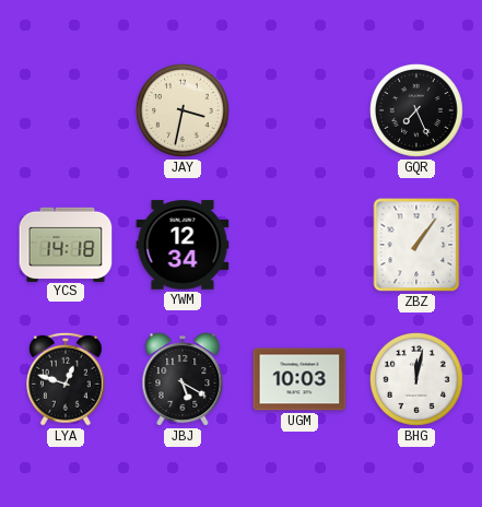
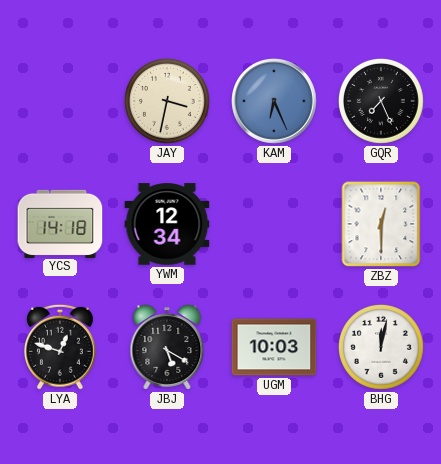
KAM: none -> 6:26 (274, 101)
ZBZ: 1:06 -> 12:30 (381, 224)
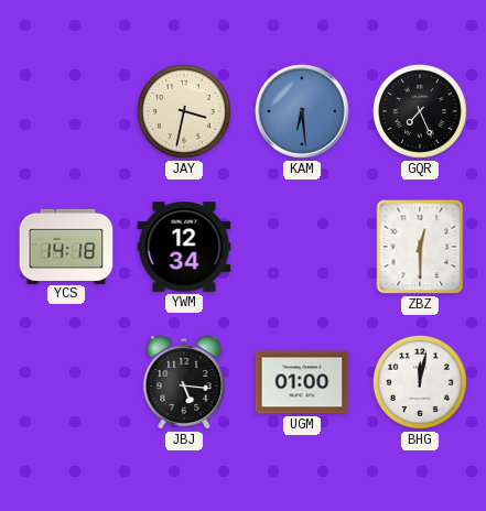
KAM: 6:26 -> 6:29 (302, 111)
LYA: 12:48 -> none (61, 347)
JBJ: 5:20 -> 5:16 (184, 382)
UGM: 10:03 -> 01:00 (302, 382)
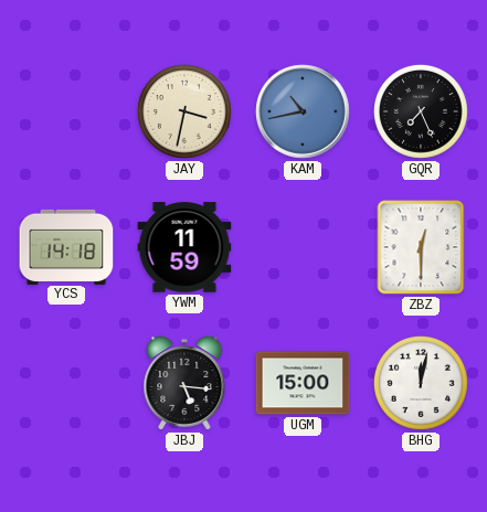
KAM: 6:29 -> 10:43 (303, 111)
YWM: 12:34 -> 11:59 (184, 247)
UGM: 01:00 -> 15:00 (303, 383)
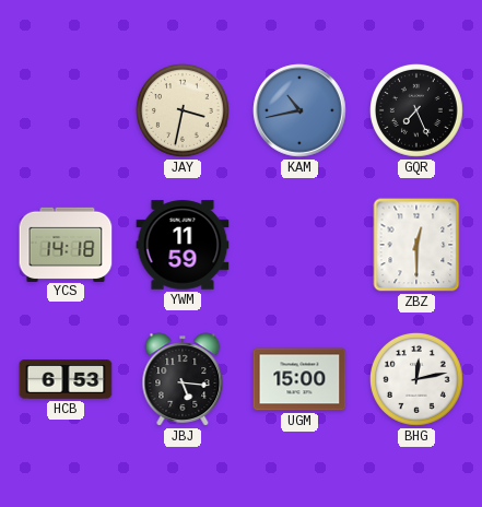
HCB: none -> 6:53 (66, 379)
BHG: 12:02 -> 12:13 (416, 379)
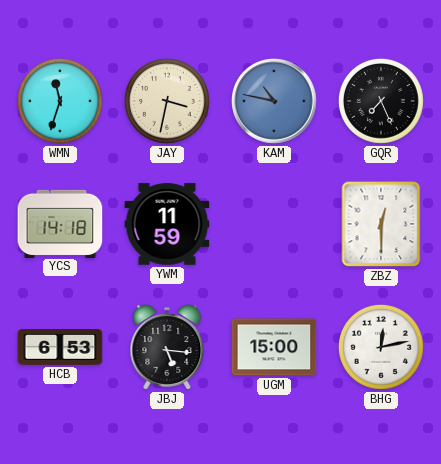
WMN: none -> 11:33 (60, 101)
KAM: 10:43 -> 10:47 (274, 101)
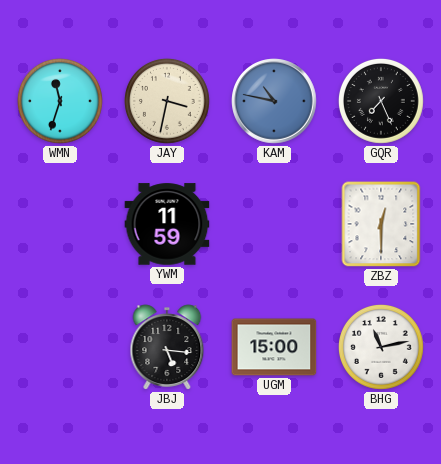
YCS: 14:18 -> none (60, 223)
HCB: 6:53 -> none (60, 347)
BHG: 12:13 -> 11:13 (381, 347)
